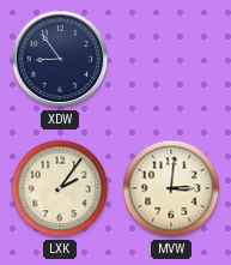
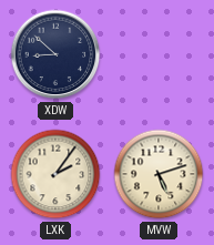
XDW: 8:54 -> 8:52 (55, 54)
MVW: 3:01 -> 5:12 (159, 174)
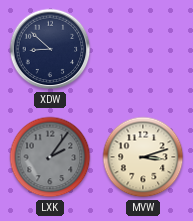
LXK dial: cream -> grey (50, 157)
MVW: 5:12 -> 3:12 (143, 157)
